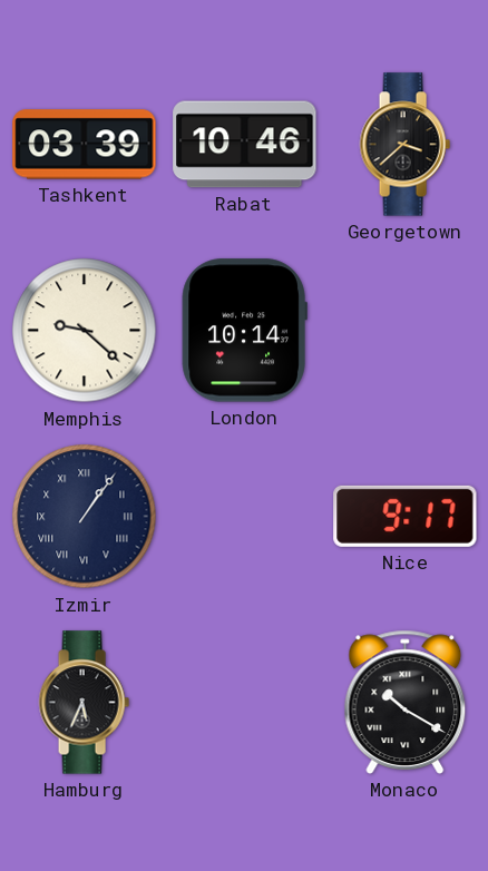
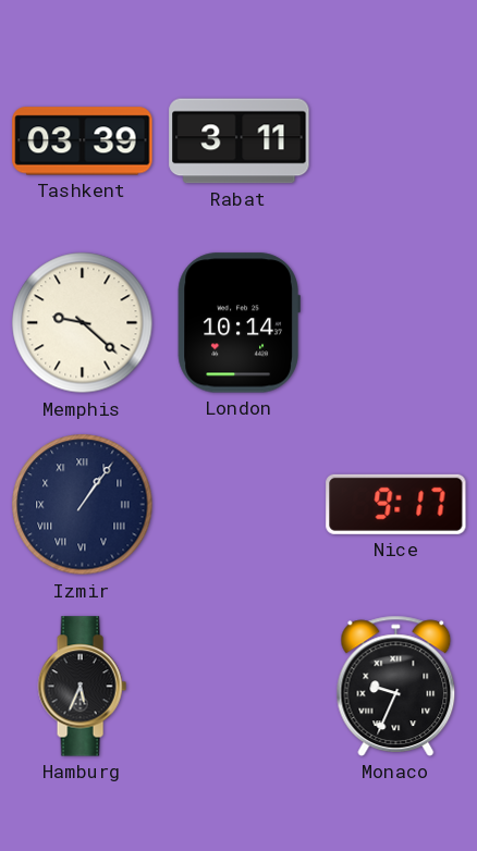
Rabat: 10:46 -> 3:11 (240, 141)
Georgetown: 3:38 -> none (404, 145)
Monaco: 10:20 -> 9:34 (396, 686)
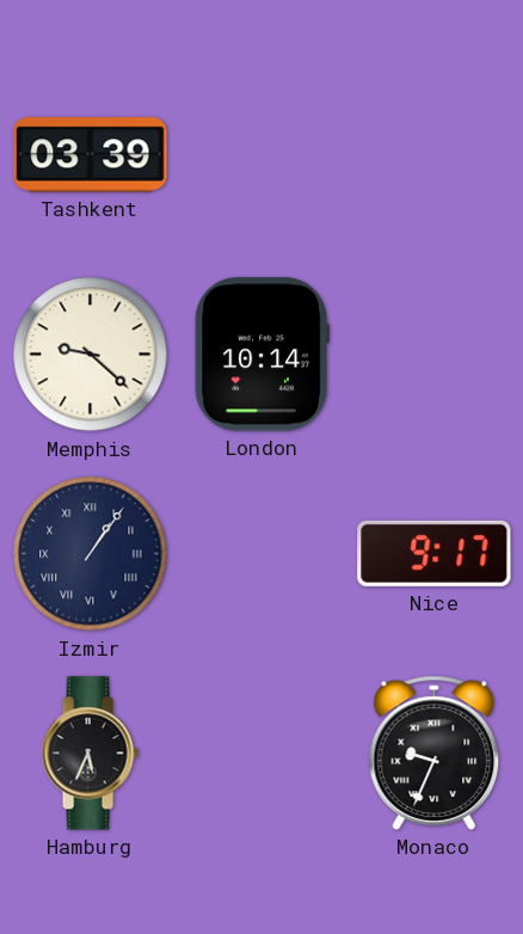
Rabat: 3:11 -> none (240, 141)
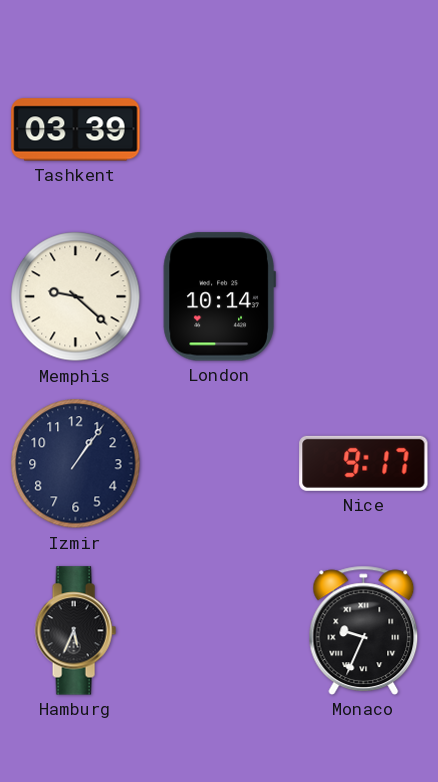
Izmir numerals: Roman -> Arabic (76, 464)
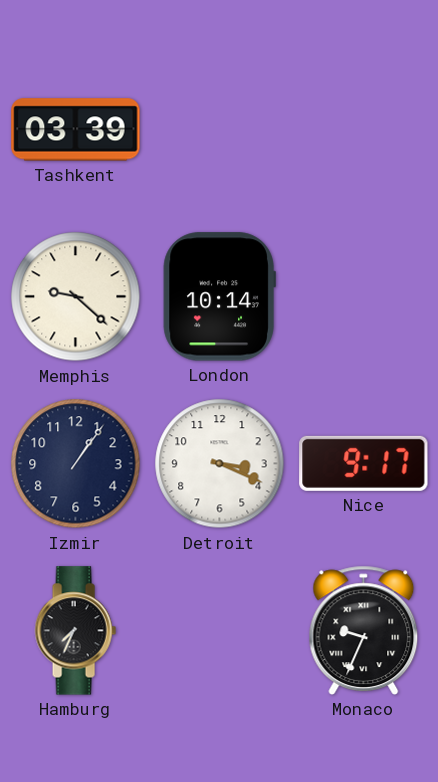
Detroit: none -> 3:19 (220, 464)
Hamburg: 5:34 -> 7:34 (75, 631)
